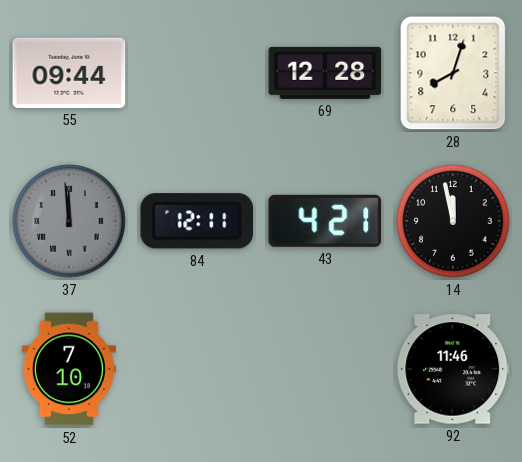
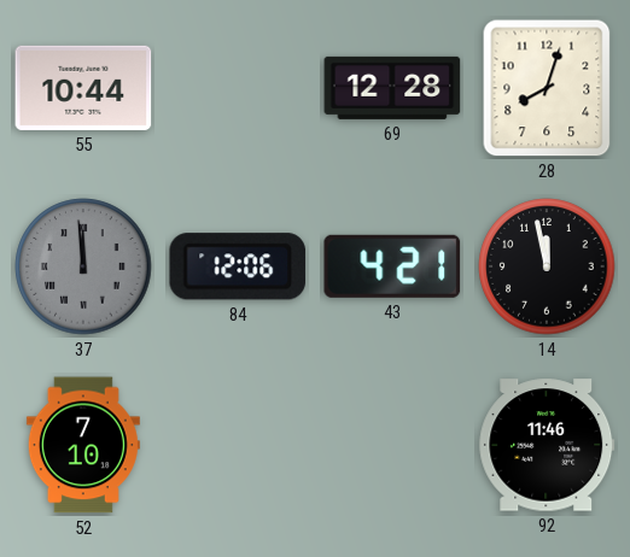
55: 09:44 -> 10:44 (83, 88)
84: 12:11 -> 12:06 (238, 266)
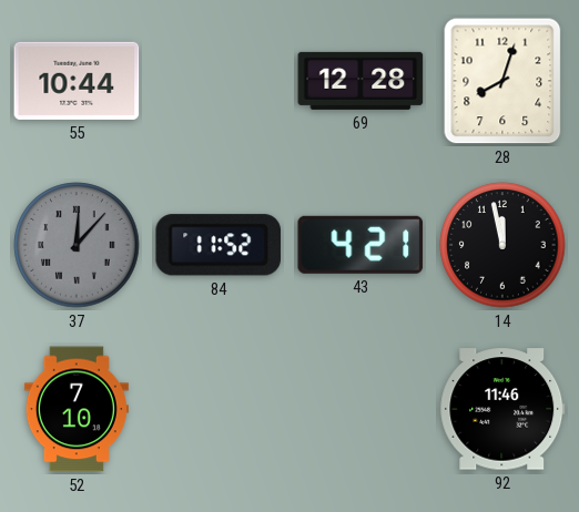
37: 11:59 -> 12:07 (77, 245)
84: 12:06 -> 11:52 (219, 245)
